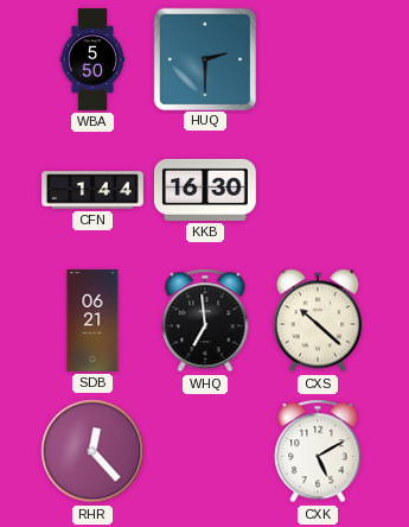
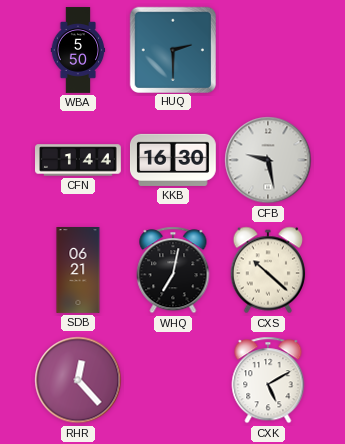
CFB: none -> 9:28 (268, 160)
WHQ: 6:59 -> 7:02 (173, 270)
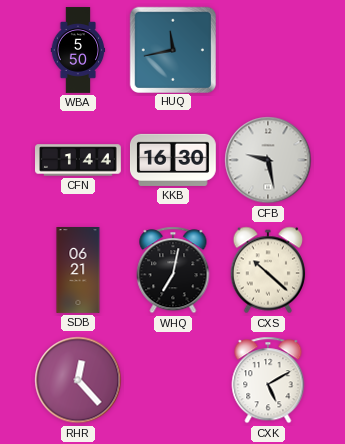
HUQ: 2:30 -> 11:43 (172, 49)
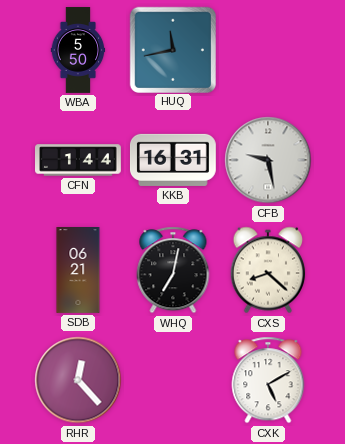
KKB: 16:30 -> 16:31 (173, 160)
CXS: 10:22 -> 8:22 (268, 270)
